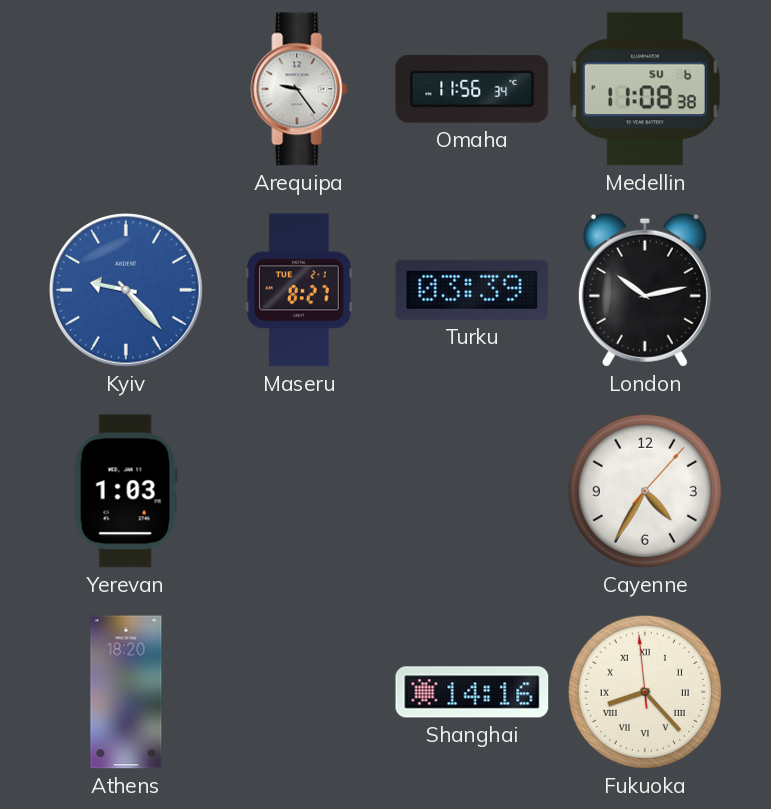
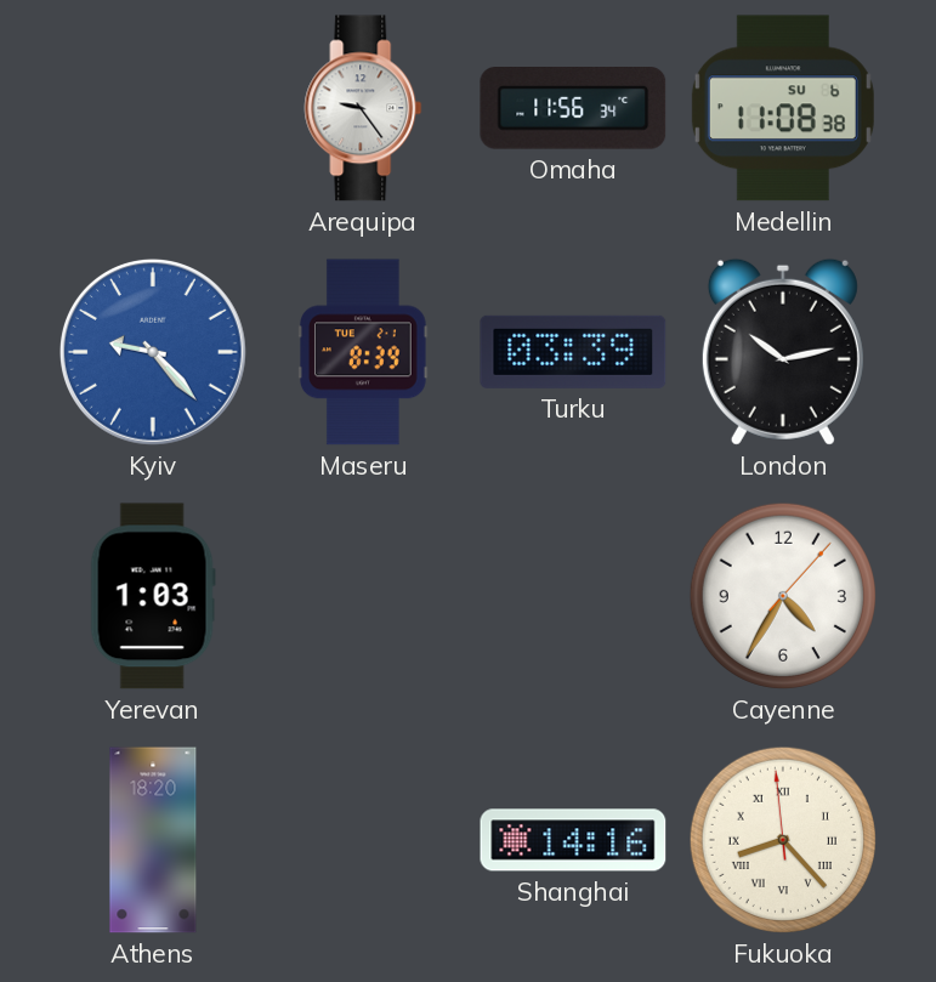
Maseru: 8:27 -> 8:39 (364, 352)
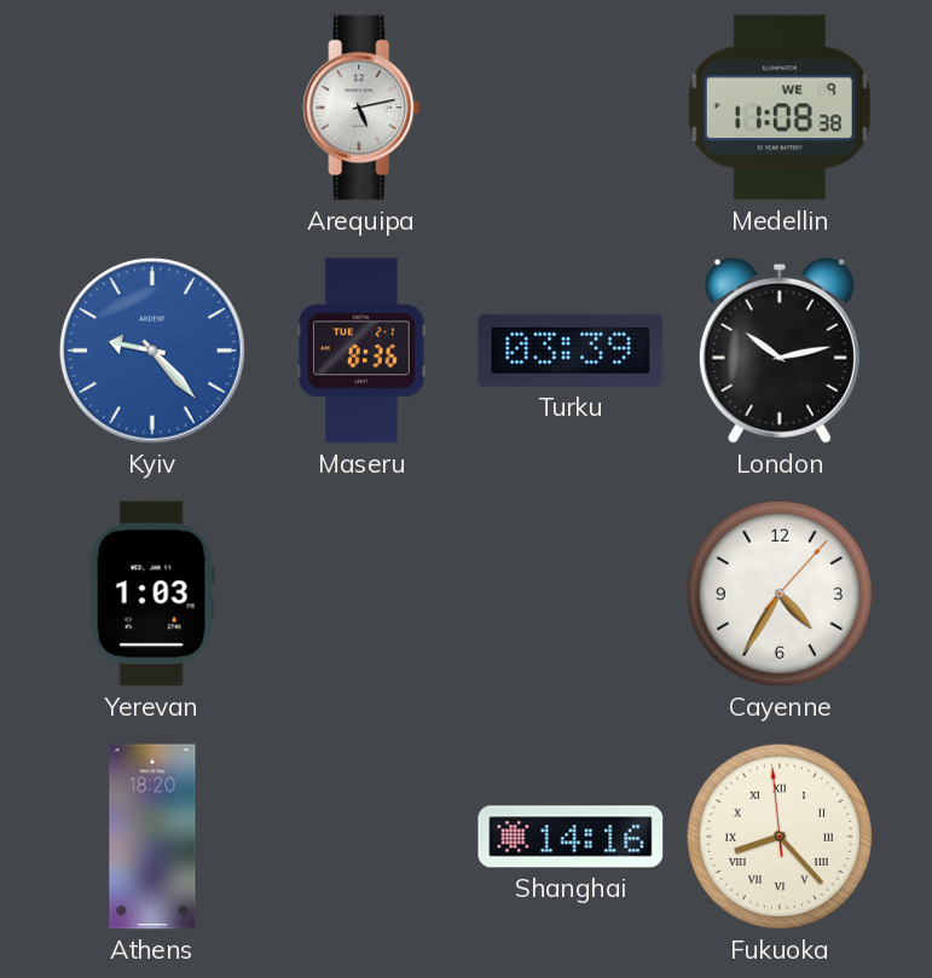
Arequipa: 9:24 -> 5:13 (361, 108)
Omaha: 11:56 -> none (573, 109)
Medellin date: SU 6 -> WE 9 (780, 108)
Maseru: 8:39 -> 8:36 (363, 351)
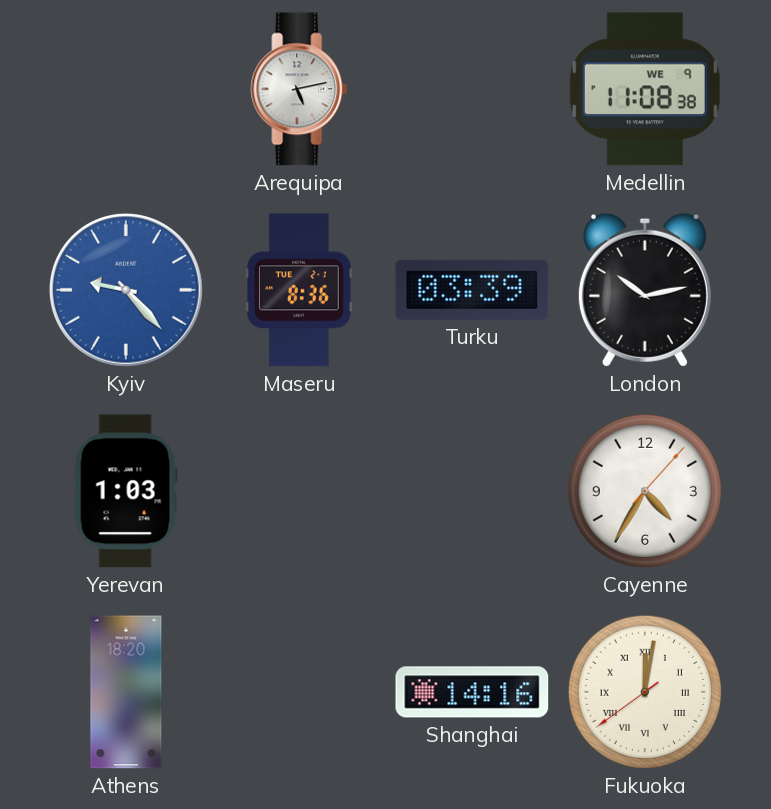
Fukuoka: 8:22 -> 12:01 (645, 692)
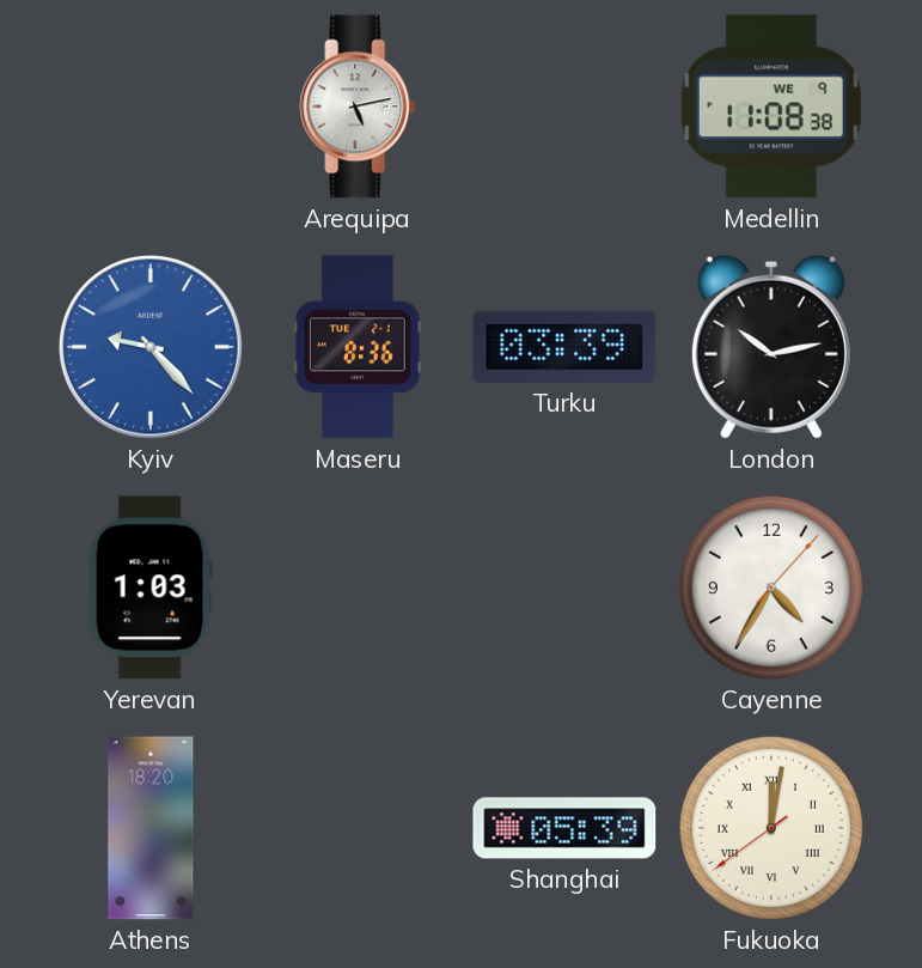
Shanghai: 14:16 -> 05:39 (564, 828)
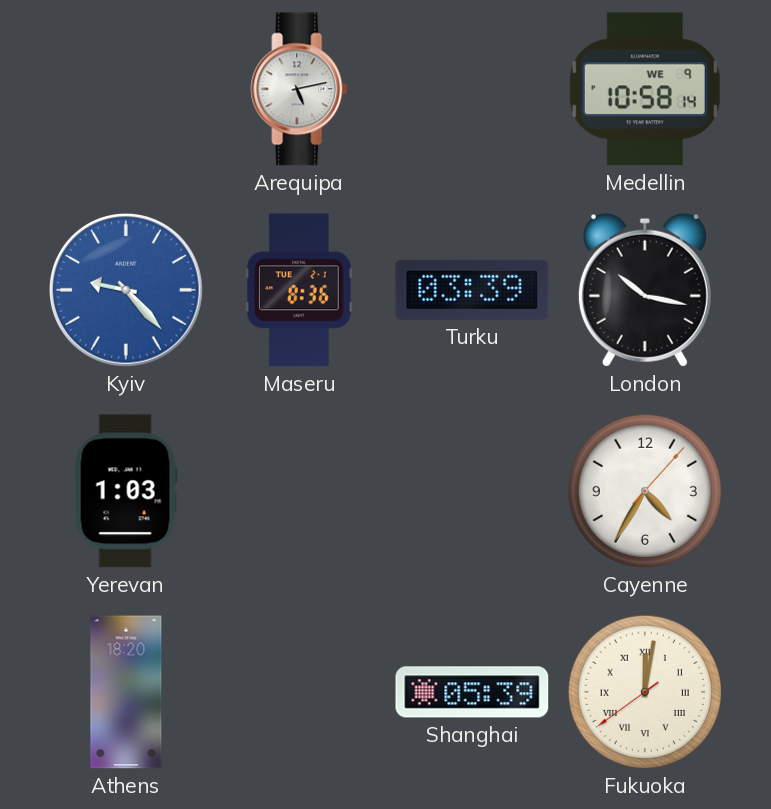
Medellin: 11:08 -> 10:58 (645, 89)
London: 10:13 -> 10:17 (645, 290)
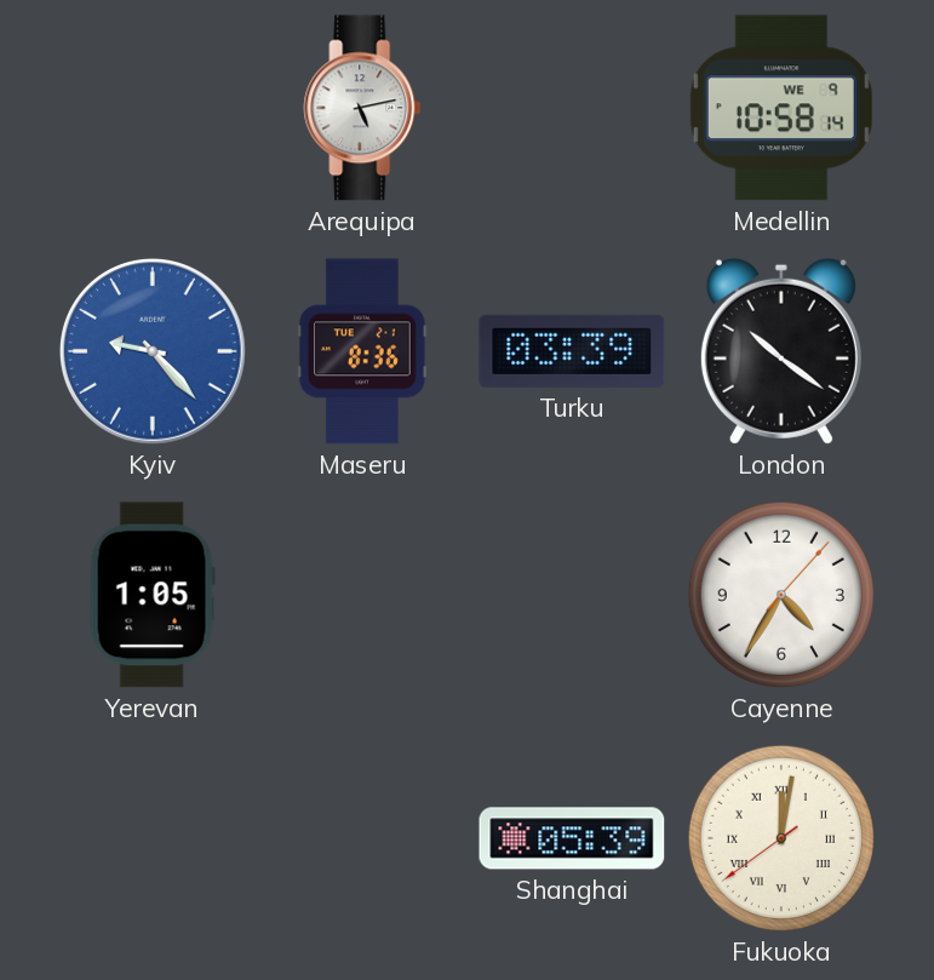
London: 10:17 -> 10:21 (781, 351)
Yerevan: 1:03 -> 1:05 (153, 595)
Athens: 18:20 -> none (126, 692)
